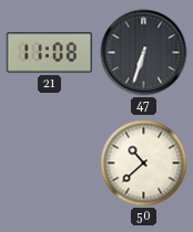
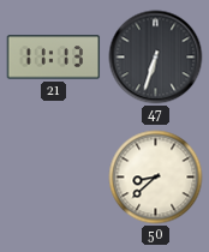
21: 11:08 -> 11:13 (54, 58)
50: 10:38 -> 8:38 (156, 178)
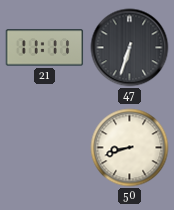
21: 11:13 -> 11:11 (45, 48)
50: 8:38 -> 8:42 (130, 148)
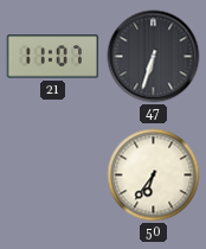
21: 11:11 -> 11:07 (53, 57)
50: 8:42 -> 6:36 (154, 175)
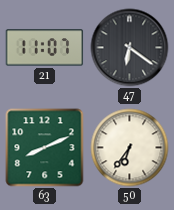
47: 6:33 -> 6:21 (130, 48)
63: none -> 8:11 (45, 148)
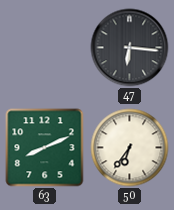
21: 11:07 -> none (45, 48)
47: 6:21 -> 6:16 (130, 48)
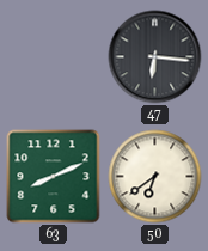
50: 6:36 -> 6:39 (155, 177)
